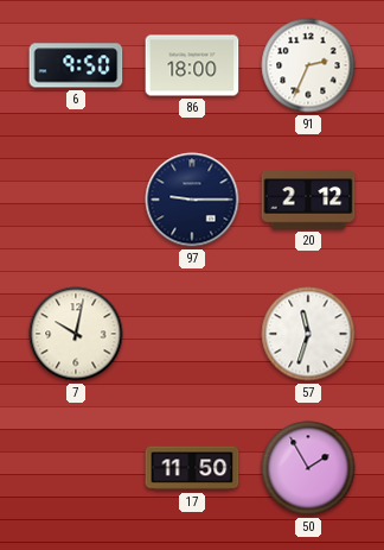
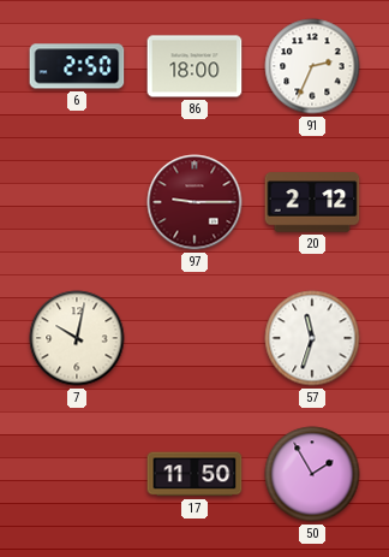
6: 9:50 -> 2:50 (77, 66)
97 dial: navy -> burgundy (194, 202)
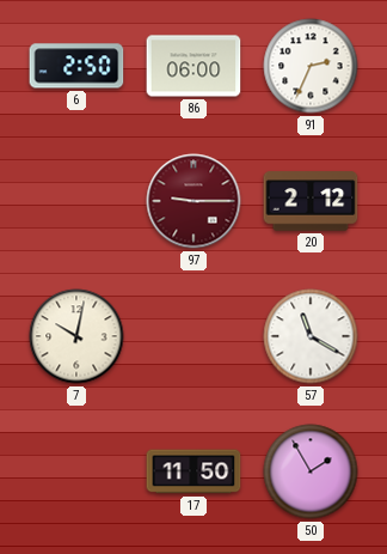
86: 18:00 -> 06:00 (193, 66)
57: 11:33 -> 11:20 (311, 336)
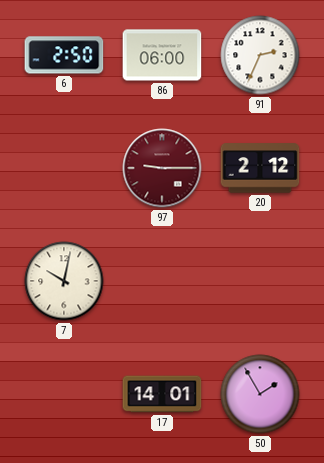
57: 11:20 -> none (311, 336)
17: 11:50 -> 14:01 (162, 394)
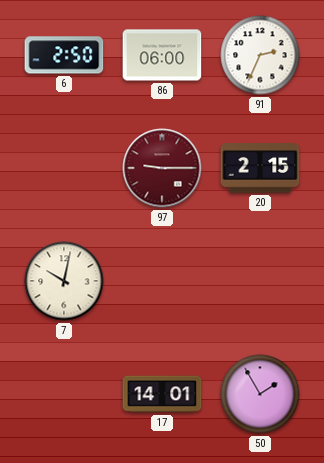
20: 2:12 -> 2:15 (260, 168)
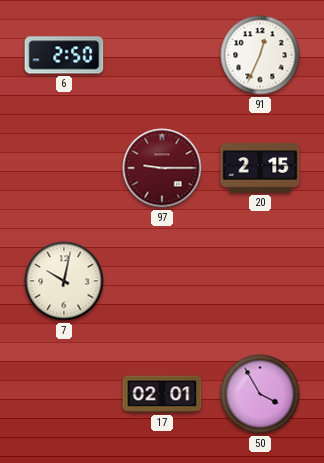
86: 06:00 -> none (162, 55)
91: 2:34 -> 12:34 (260, 55)
17: 14:01 -> 02:01 (162, 394)
50: 1:55 -> 3:55 (260, 394)
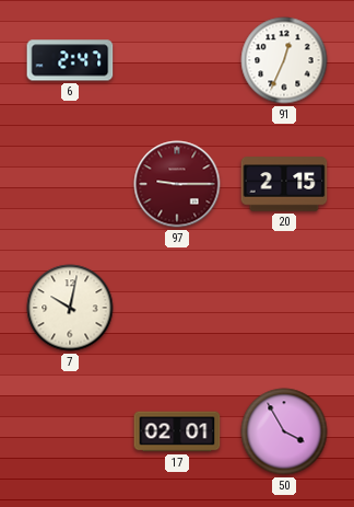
6: 2:50 -> 2:47 (70, 60)
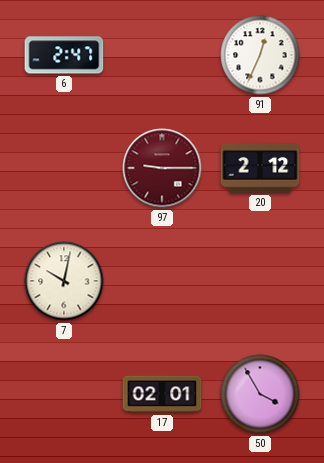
20: 2:15 -> 2:12 (260, 168)
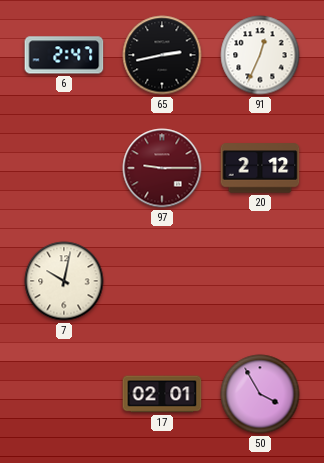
65: none -> 2:43 (162, 55)
